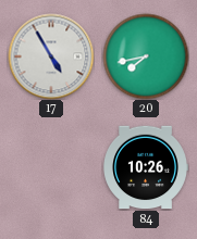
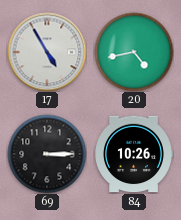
20: 7:43 -> 4:43 (134, 52)
69: none -> 3:15 (47, 154)
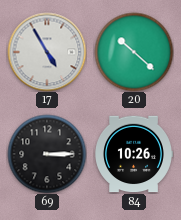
20: 4:43 -> 10:22 (134, 52)
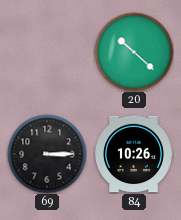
17: 4:55 -> none (47, 52)
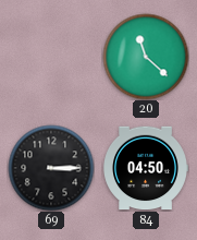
20: 10:22 -> 11:22 (146, 57)
84: 10:26 -> 04:50 (146, 168)
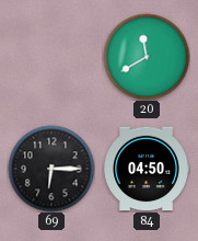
20: 11:22 -> 11:40 (147, 57)
69: 3:15 -> 6:15 (51, 169)
